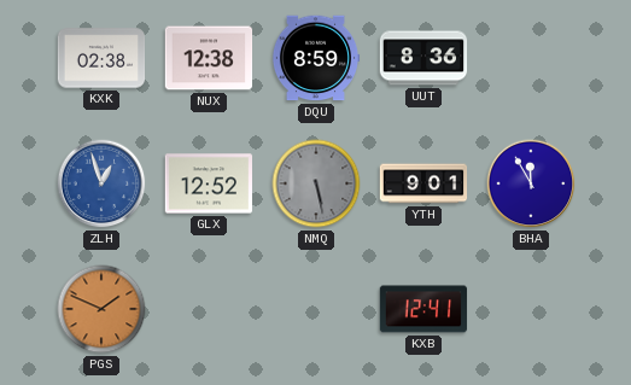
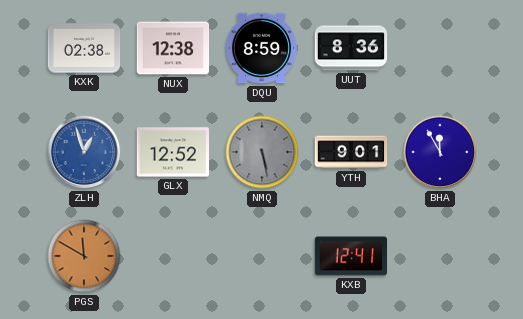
PGS: 1:49 -> 11:50 (84, 256)
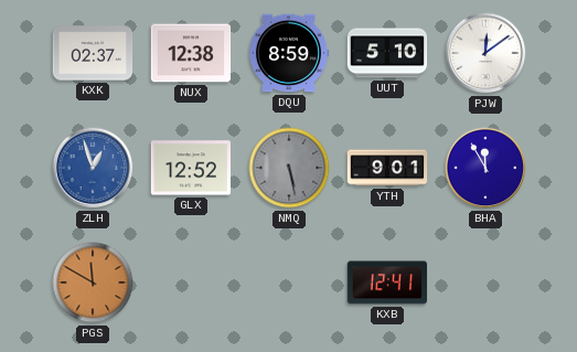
KXK: 02:38 -> 02:37 (93, 53)
UUT: 8:36 -> 5:10 (387, 53)
PJW: none -> 12:09 (485, 53)
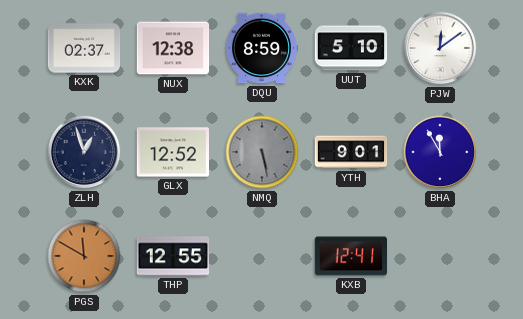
ZLH dial: blue -> navy (84, 152)
THP: none -> 12:55 (173, 256)
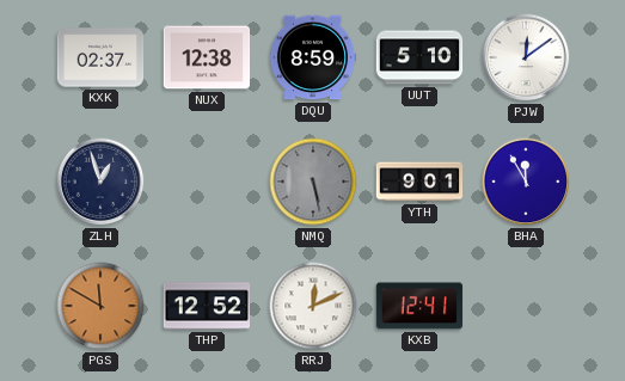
GLX: 12:52 -> none (173, 152)
THP: 12:55 -> 12:52 (207, 306)
RRJ: none -> 12:11 (313, 306)
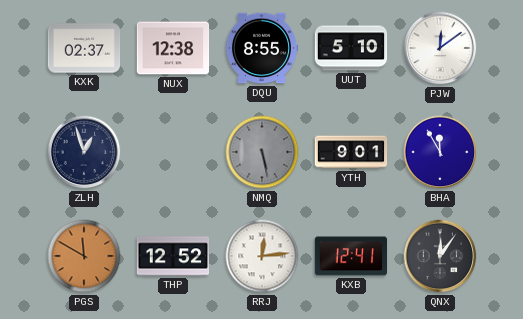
DQU: 8:59 -> 8:55 (262, 48)
RRJ: 12:11 -> 12:14 (262, 256)
QNX: none -> 12:06 (440, 256)
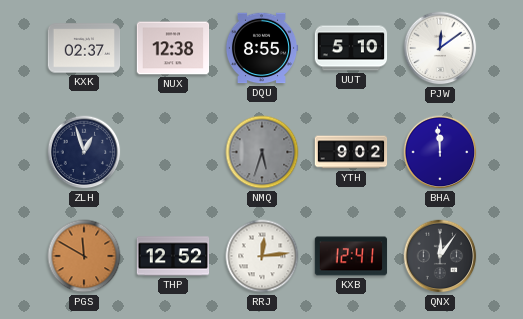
NMQ: 5:28 -> 5:33 (262, 152)
YTH: 9:01 -> 9:02 (351, 152)
BHA: 11:55 -> 11:59 (440, 152)
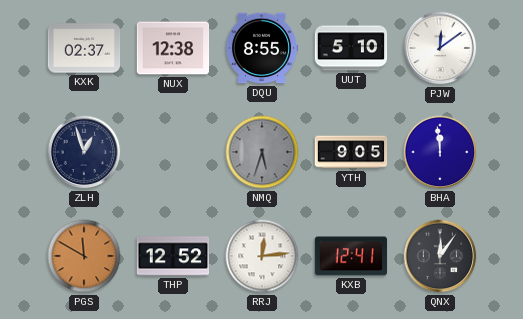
YTH: 9:02 -> 9:05 (351, 152)
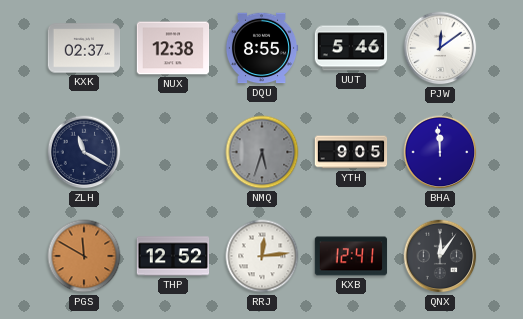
UUT: 5:10 -> 5:46 (351, 48)
ZLH: 12:57 -> 11:20 (84, 152)
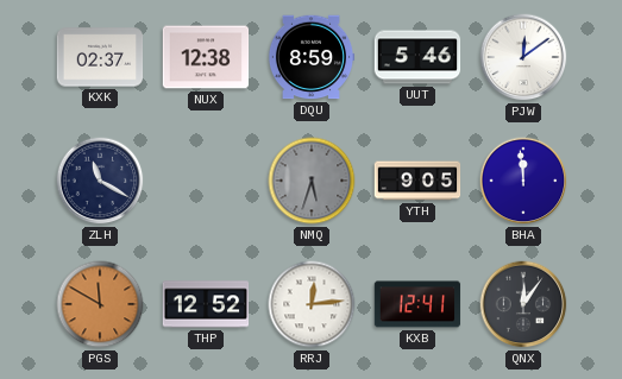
DQU: 8:55 -> 8:59 (312, 57)
